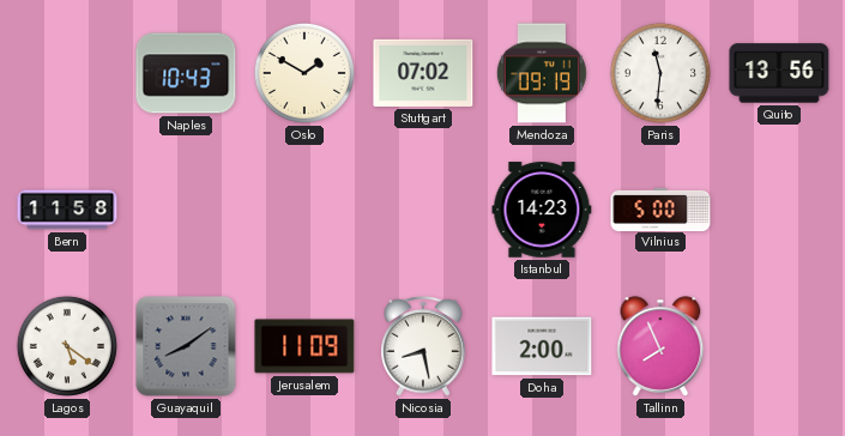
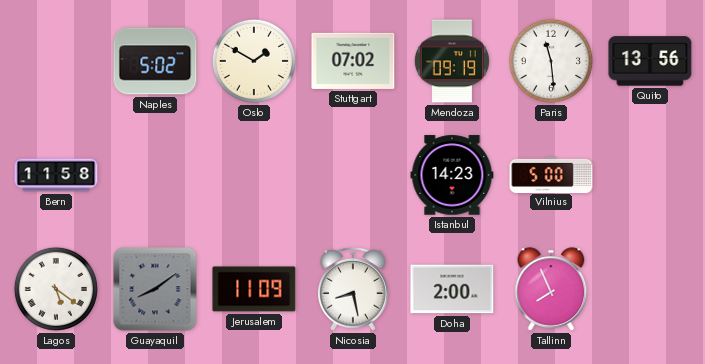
Naples: 10:43 -> 5:02 (155, 61)
Paris: 11:31 -> 11:29 (551, 61)
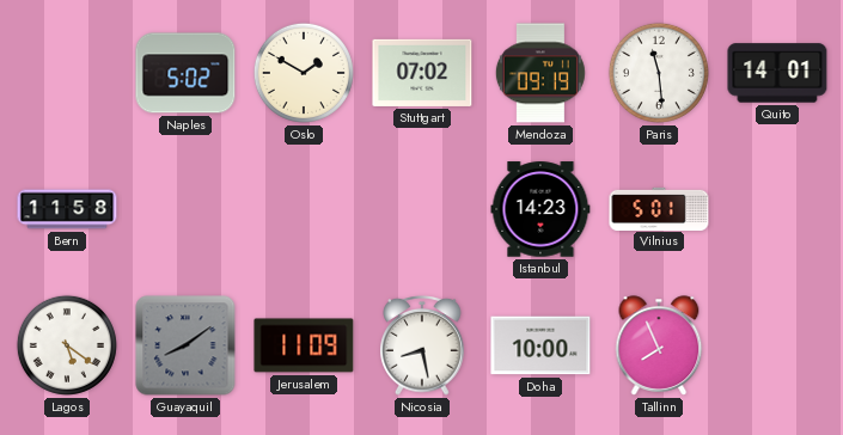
Quito: 13:56 -> 14:01 (777, 73)
Vilnius: 5:00 -> 5:01 (659, 208)
Doha: 2:00 -> 10:00 (540, 345)
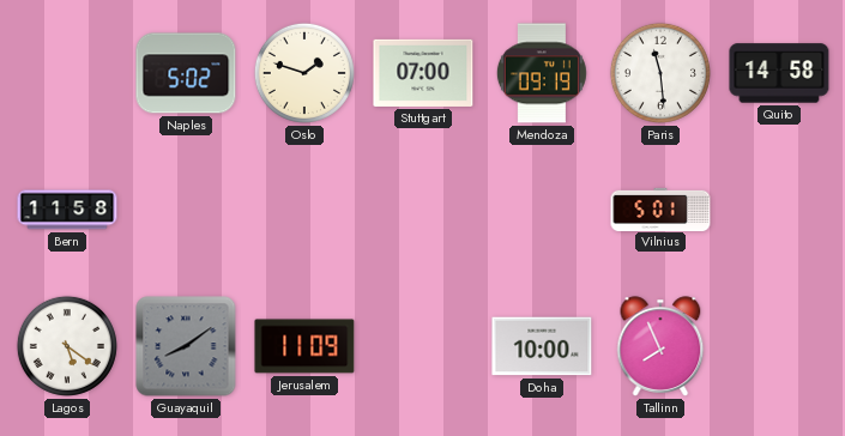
Oslo: 1:50 -> 1:48 (304, 73)
Stuttgart: 07:02 -> 07:00 (423, 73)
Quito: 14:01 -> 14:58 (779, 73)
Istanbul: 14:23 -> none (540, 209)
Nicosia: 8:28 -> none (422, 347)
